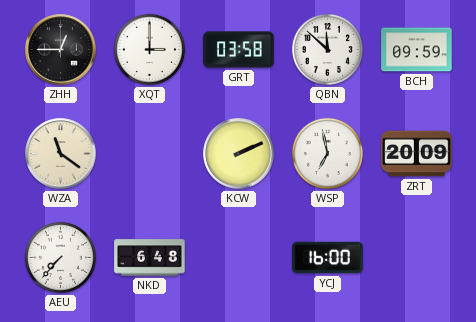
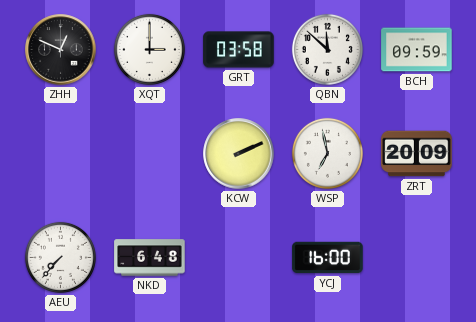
ZHH: 12:45 -> 12:49 (61, 50)
WZA: 11:21 -> none (61, 154)
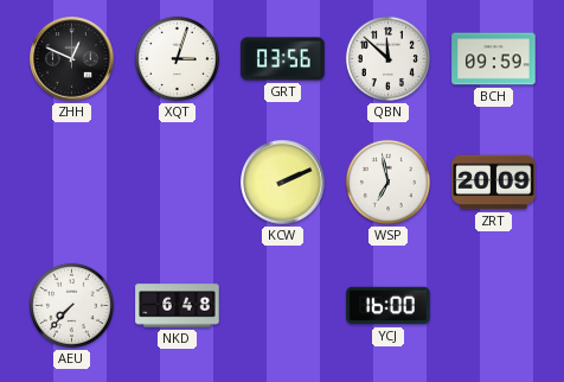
XQT: 3:00 -> 3:03 (177, 58)
GRT: 03:58 -> 03:56 (283, 59)
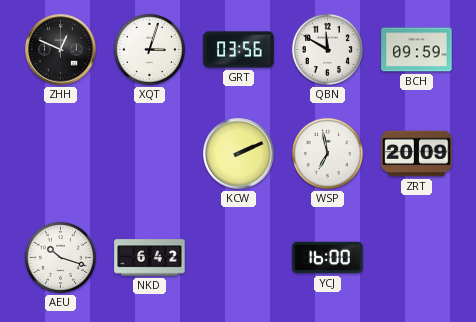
QBN: 11:52 -> 11:50 (327, 49)
AEU: 7:37 -> 10:18 (60, 257)
NKD: 6:48 -> 6:42 (150, 258)
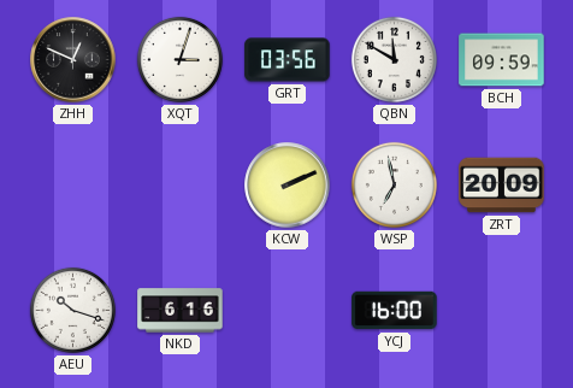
NKD: 6:42 -> 6:16 (181, 311)
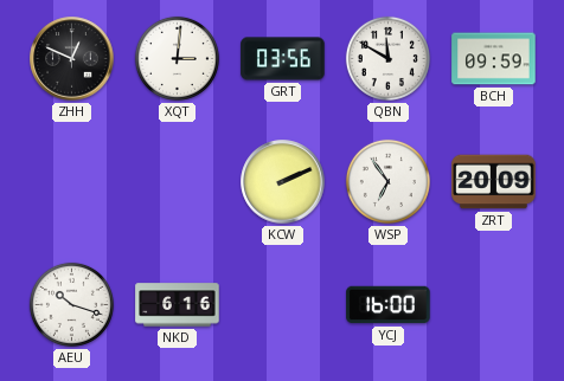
XQT: 3:03 -> 3:01 (177, 58)
WSP: 6:58 -> 6:54 (387, 181)
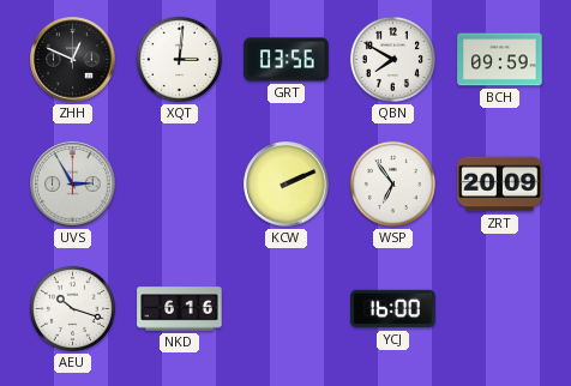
QBN: 11:50 -> 7:50 (392, 59)
UVS: none -> 2:55 (73, 185)
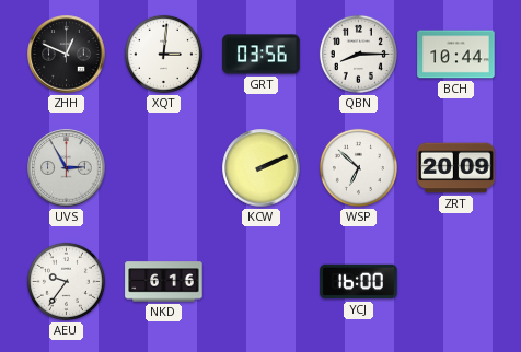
QBN: 7:50 -> 8:15 (358, 54)
BCH: 09:59 -> 10:44 (456, 55)
WSP: 6:54 -> 6:52 (358, 167)
AEU: 10:18 -> 9:36 (66, 281)
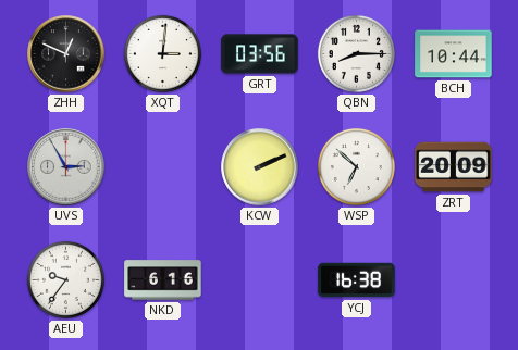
YCJ: 16:00 -> 16:38 (357, 280)
